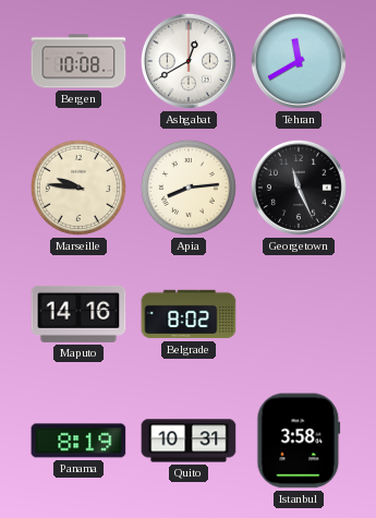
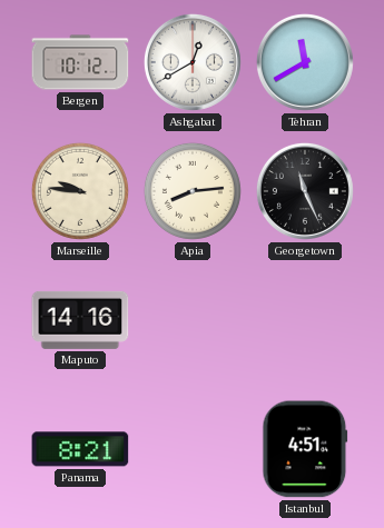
Bergen: 10:08 -> 10:12 (80, 62)
Belgrade: 8:02 -> none (189, 314)
Panama: 8:19 -> 8:21 (80, 449)
Quito: 10:31 -> none (189, 441)
Istanbul: 3:58 -> 4:51 (305, 449)
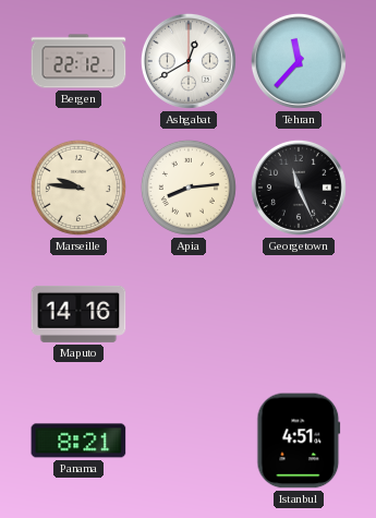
Bergen: 10:12 -> 22:12 (78, 61)
Tehran: 11:40 -> 11:37 (299, 61)
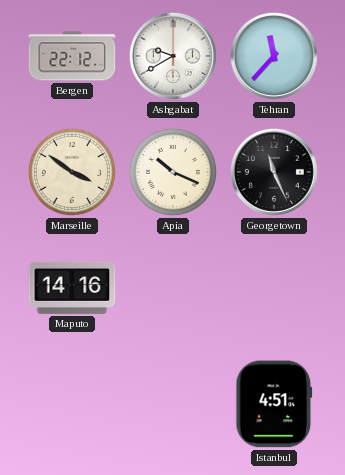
Ashgabat: 12:40 -> 9:40 (173, 56)
Marseille: 9:46 -> 3:51 (72, 172)
Apia: 8:14 -> 10:19 (173, 172)
Panama: 8:21 -> none (78, 441)
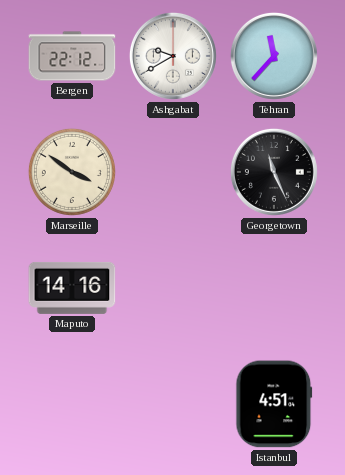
Apia: 10:19 -> none (173, 172)
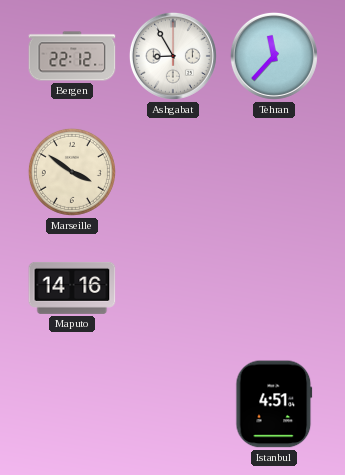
Ashgabat: 9:40 -> 8:55 (173, 56)
Georgetown: 11:26 -> none (274, 172)
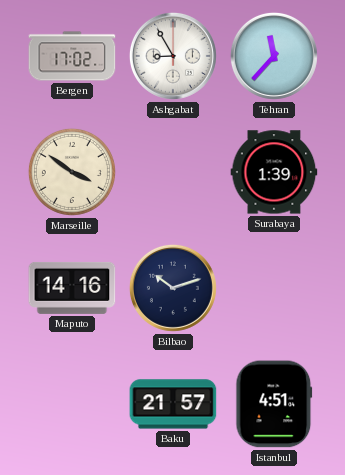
Bergen: 22:12 -> 17:02 (72, 56)
Surabaya: none -> 1:39 (274, 172)
Bilbao: none -> 10:12 (173, 288)
Baku: none -> 21:57 (173, 404)
